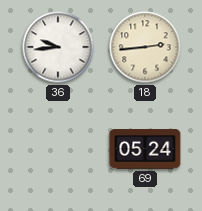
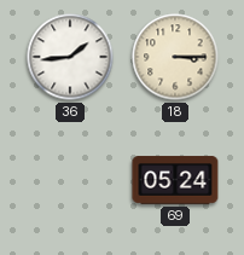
36: 9:44 -> 1:44 (70, 57)
18: 2:44 -> 3:15 (175, 57)
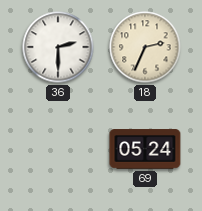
36: 1:44 -> 2:30 (58, 47)
18: 3:15 -> 2:34 (145, 47)
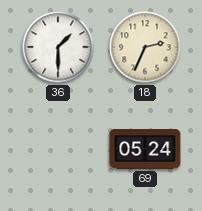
36: 2:30 -> 1:30 (58, 47)
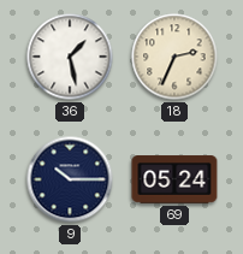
36: 1:30 -> 1:28 (70, 57)
9: none -> 10:15 (70, 179)
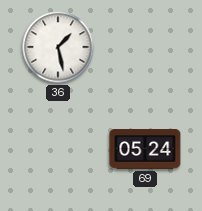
18: 2:34 -> none (174, 57)
9: 10:15 -> none (70, 179)
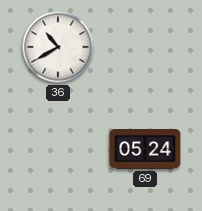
36: 1:28 -> 10:40 (58, 47)
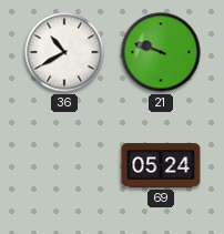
21: none -> 9:48 (161, 52)
